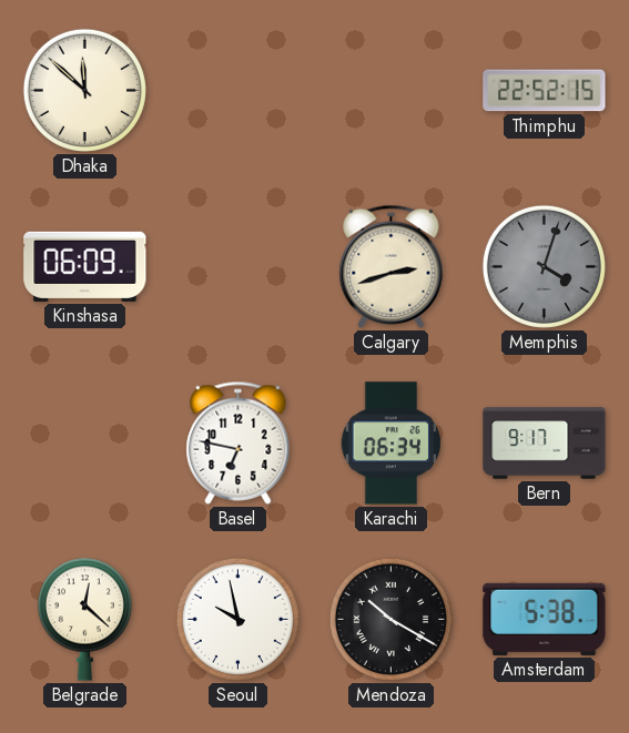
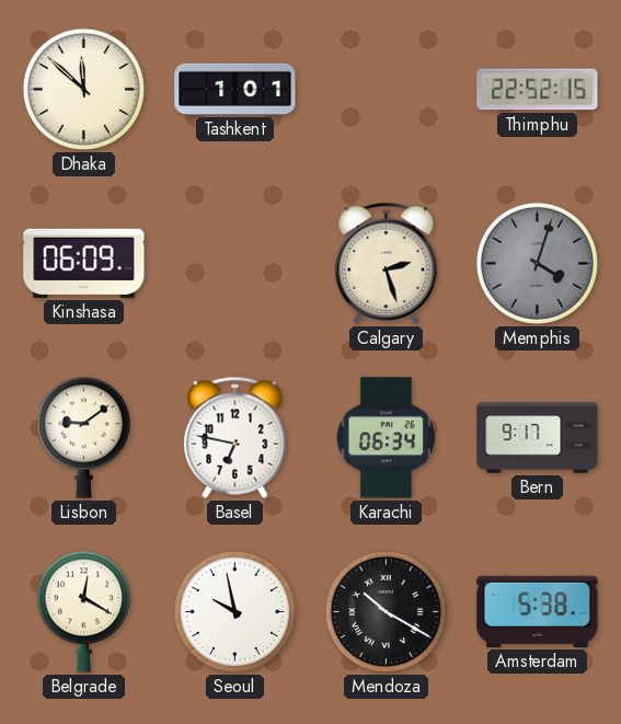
Tashkent: none -> 1:01 (235, 89)
Calgary: 2:42 -> 2:27 (387, 263)
Lisbon: none -> 9:09 (83, 437)
Belgrade: 12:22 -> 12:20 (83, 611)
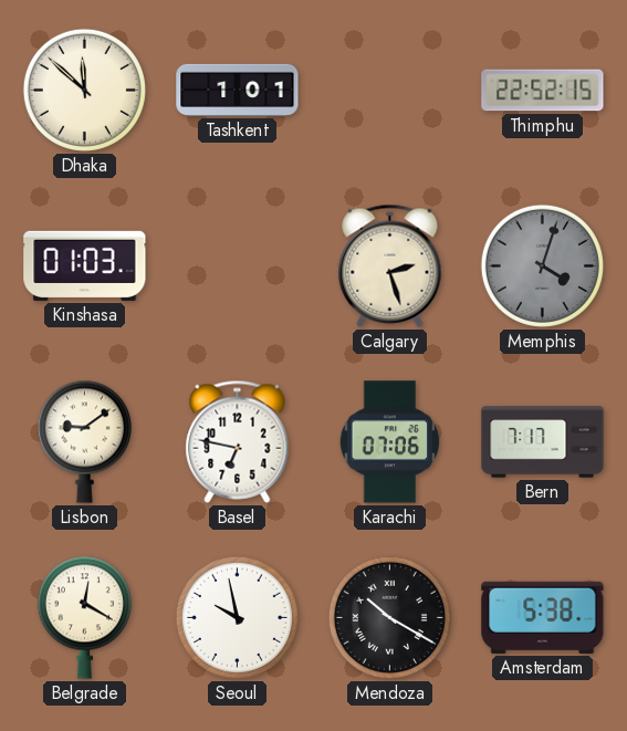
Kinshasa: 06:09 -> 01:03 (85, 265)
Karachi: 06:34 -> 07:06 (390, 442)
Bern: 9:17 -> 7:17 (543, 442)
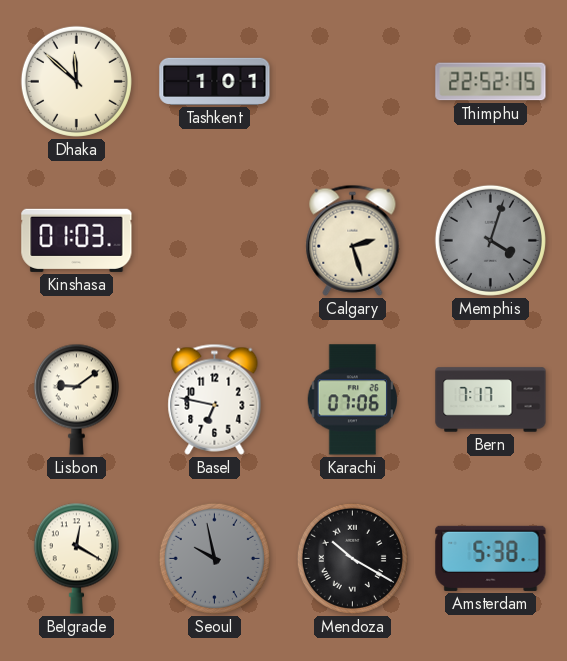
Seoul dial: white -> grey (214, 558)
